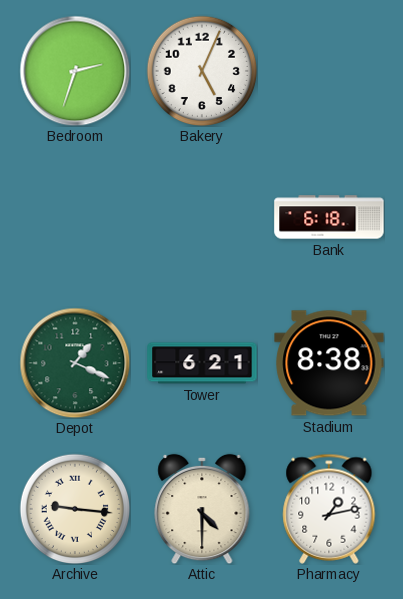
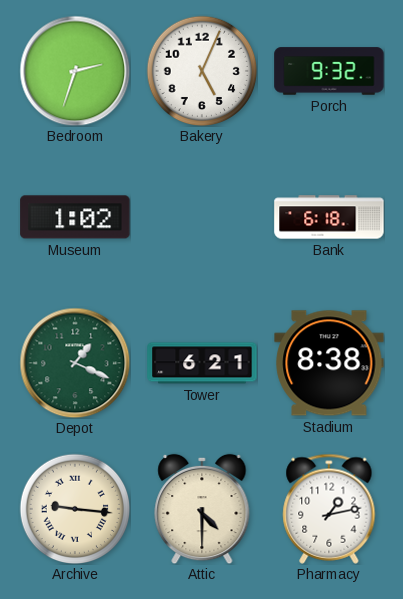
Porch: none -> 9:32 (329, 71)
Museum: none -> 1:02 (75, 217)
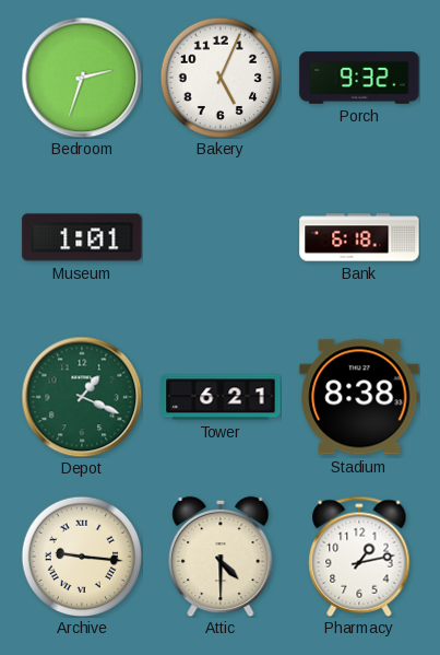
Museum: 1:02 -> 1:01 (82, 237)
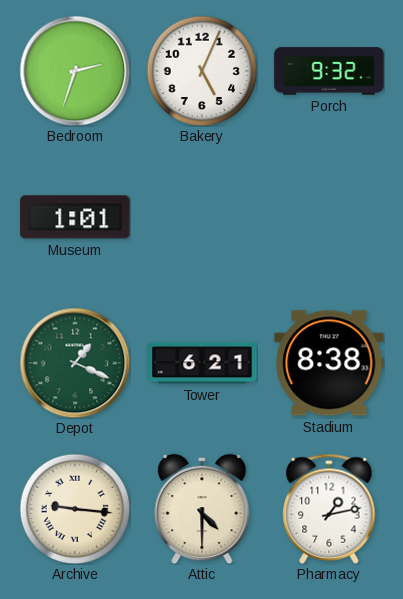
Bank: 6:18 -> none (359, 237)
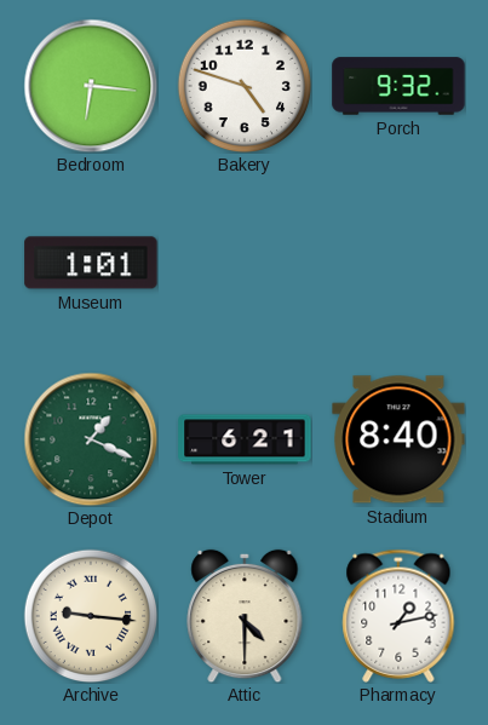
Bedroom: 2:33 -> 6:16 (91, 86)
Bakery: 5:04 -> 4:48 (245, 86)
Stadium: 8:38 -> 8:40 (398, 439)
